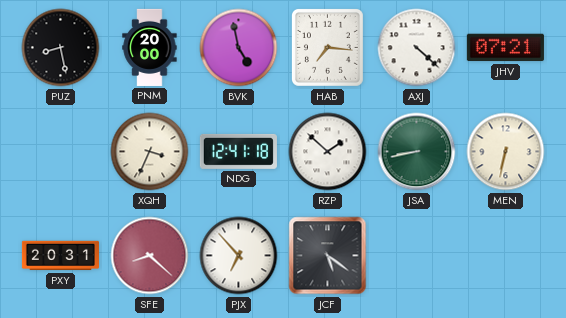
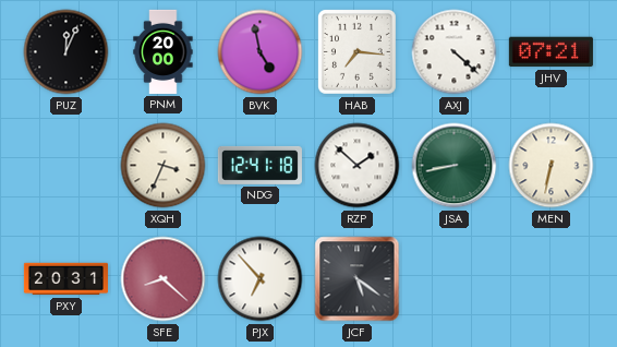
PUZ: 8:28 -> 12:04 (66, 52)
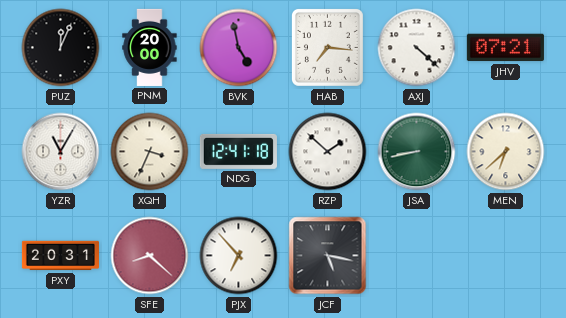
YZR: none -> 11:05 (61, 152)
MEN: 6:32 -> 6:38 (506, 152)
JCF: 5:21 -> 5:17 (328, 256)
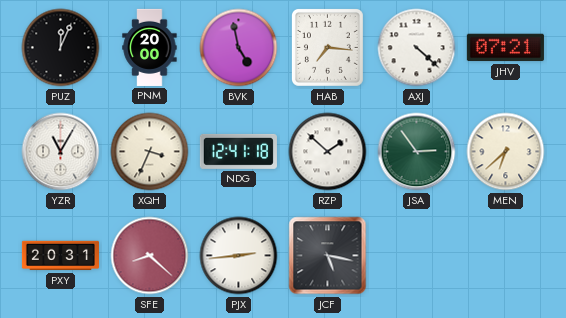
JSA: 8:43 -> 2:54 (417, 152)
PJX: 6:53 -> 2:44 (239, 256)
